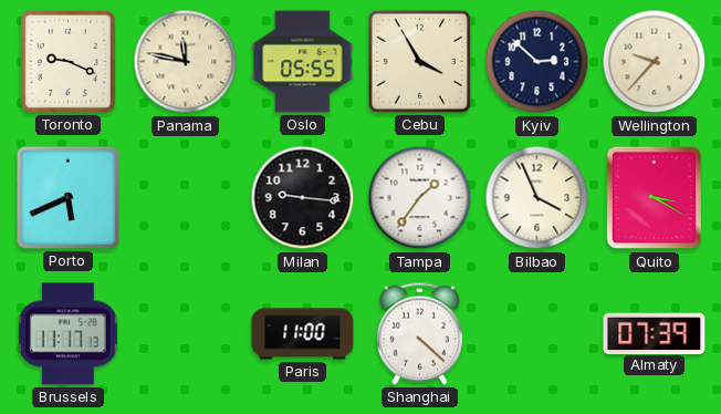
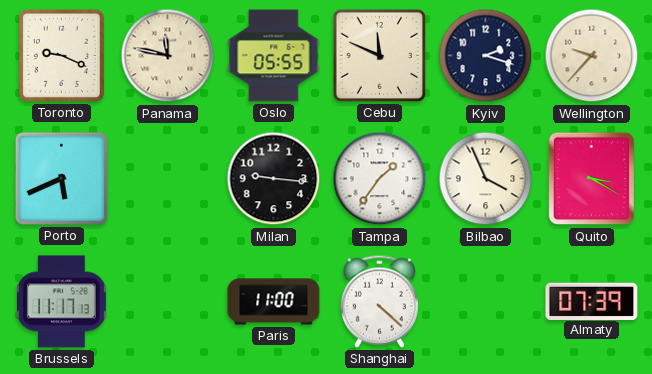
Cebu: 3:55 -> 11:49 (379, 55)
Kyiv: 2:52 -> 2:18 (486, 56)
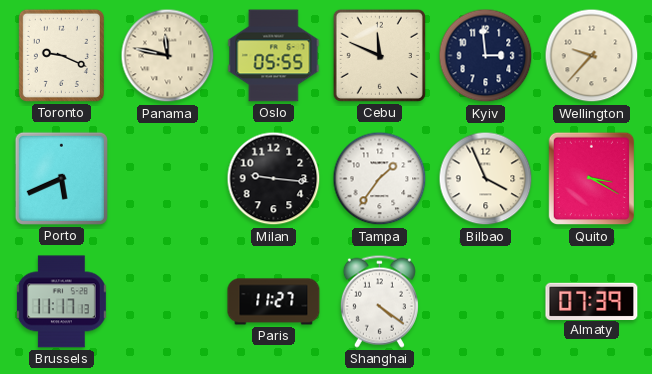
Kyiv: 2:18 -> 2:59 (486, 56)
Paris: 11:00 -> 11:27 (274, 302)
Shanghai: 4:22 -> 4:21 (379, 301)
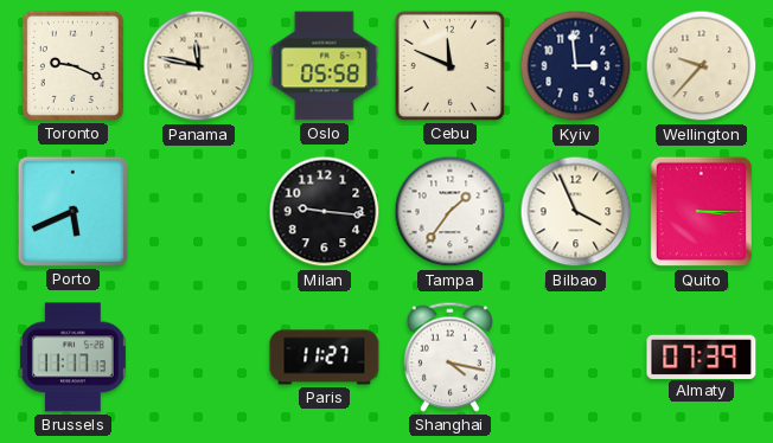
Oslo: 05:55 -> 05:58 (325, 66)
Quito: 3:20 -> 3:15 (701, 212)
Shanghai: 4:21 -> 4:17 (449, 357)
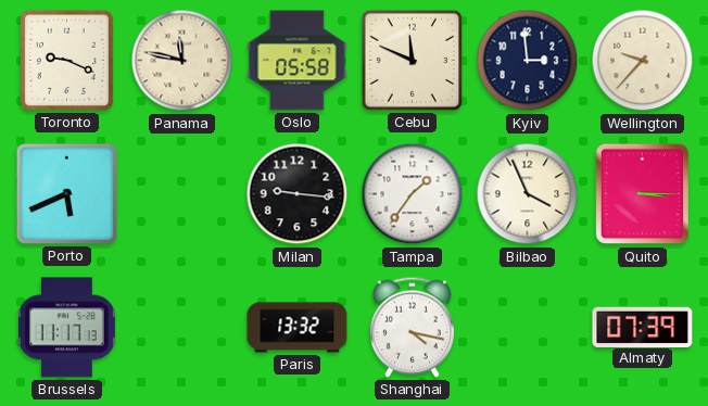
Paris: 11:27 -> 13:32 (298, 328)
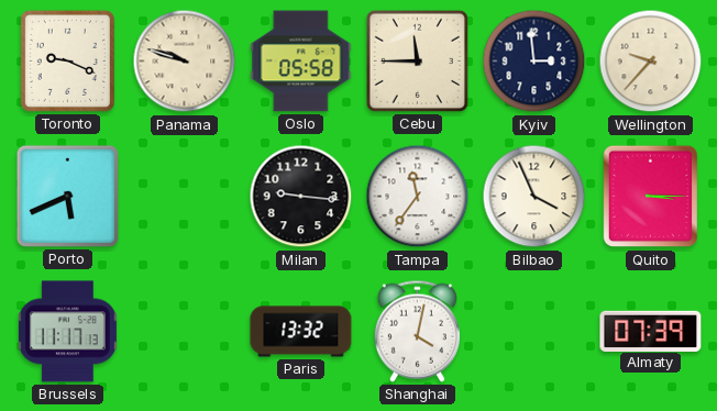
Panama: 11:47 -> 9:48 (185, 62)
Cebu: 11:49 -> 11:45 (417, 60)
Tampa: 1:36 -> 11:36 (418, 197)
Shanghai: 4:17 -> 4:02 (417, 331)
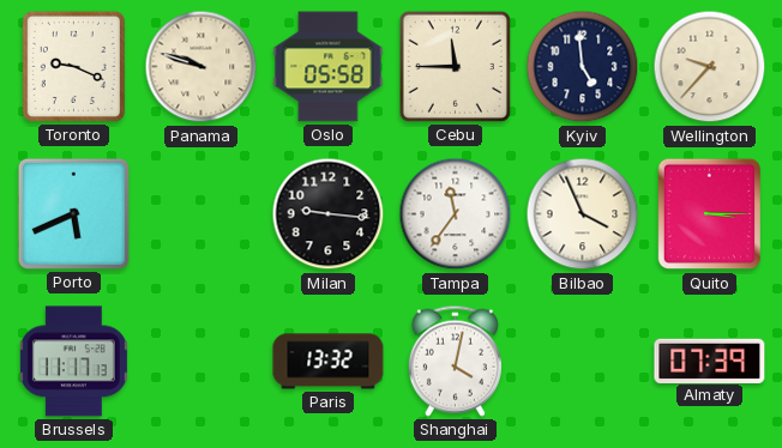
Kyiv: 2:59 -> 4:59 (583, 67)
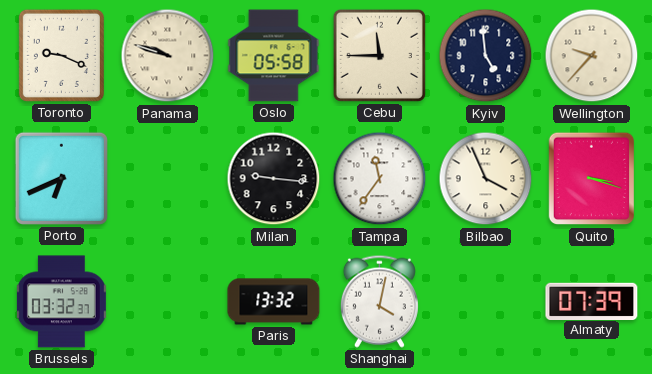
Porto: 5:41 -> 6:41 (61, 178)
Quito: 3:15 -> 3:18 (591, 179)
Brussels: 11:17 -> 03:32 (61, 302)
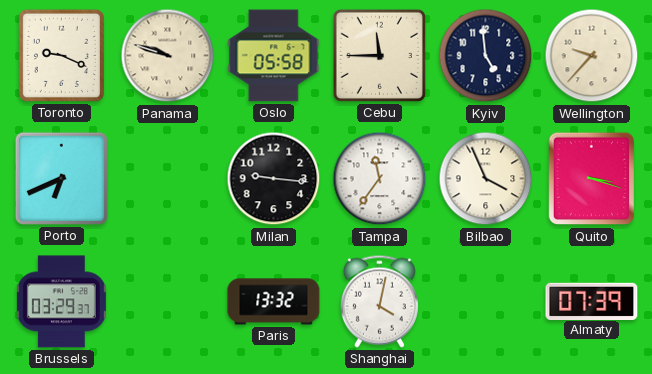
Brussels: 03:32 -> 03:29 (61, 302)
